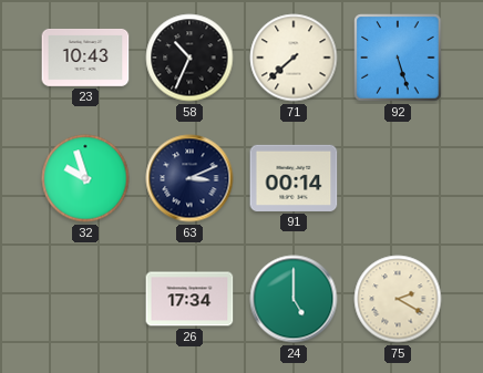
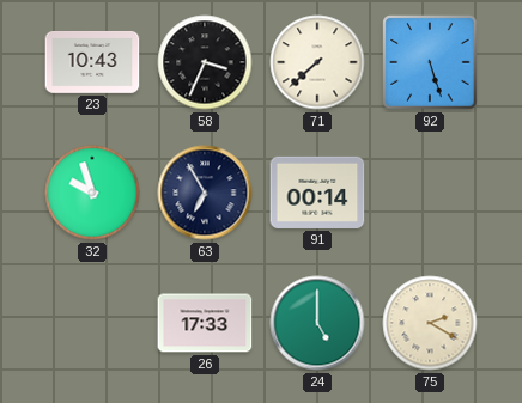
58: 10:34 -> 3:34 (205, 62)
63: 3:11 -> 6:55 (205, 193)
26: 17:34 -> 17:33 (205, 323)
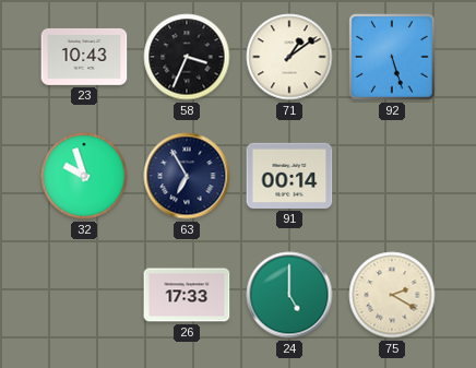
71: 7:38 -> 1:09 (289, 57)
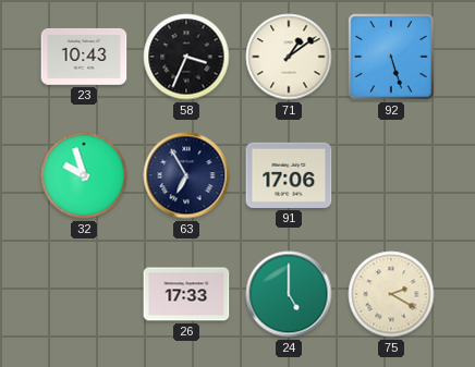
91: 00:14 -> 17:06 (289, 175)
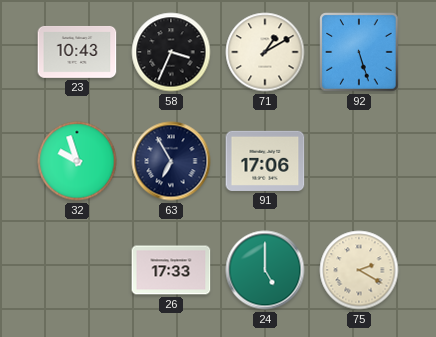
71: 1:09 -> 1:10 (265, 52)
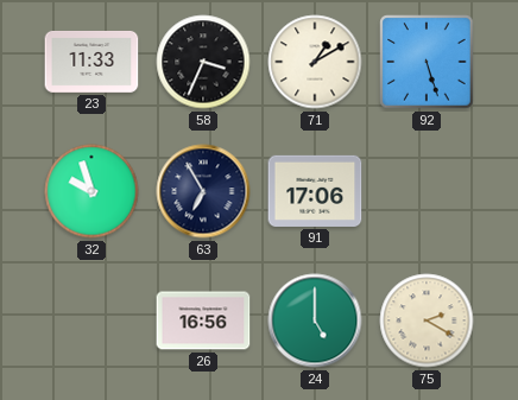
23: 10:43 -> 11:33 (91, 62)
26: 17:33 -> 16:56 (203, 320)
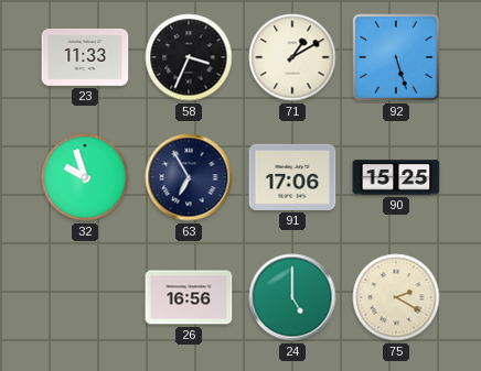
90: none -> 15:25 (396, 177)
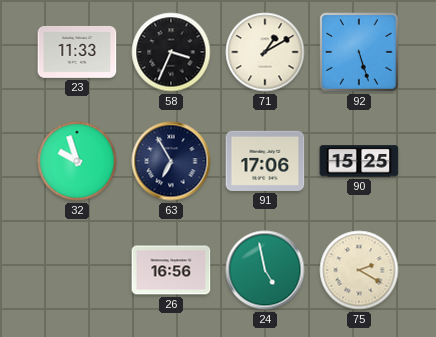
24: 5:00 -> 4:58 (265, 270)
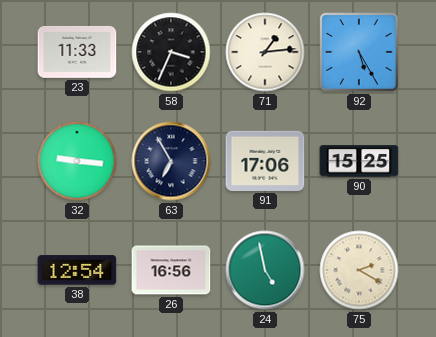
71: 1:10 -> 1:14 (265, 52)
92: 5:27 -> 5:25 (359, 52)
32: 9:57 -> 9:16 (77, 161)
38: none -> 12:54 (77, 270)
